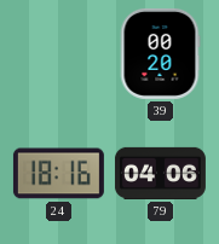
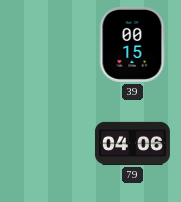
39: 00:20 -> 00:15 (132, 44)
24: 18:16 -> none (58, 174)
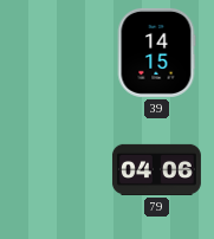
39: 00:15 -> 14:15 (156, 52)
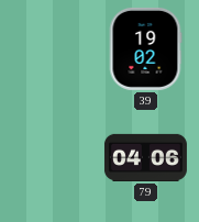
39: 14:15 -> 19:02 (145, 48)
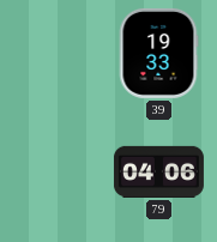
39: 19:02 -> 19:33 (158, 53)
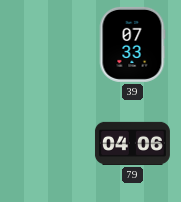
39: 19:33 -> 07:33 (132, 44)
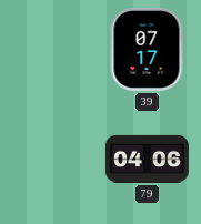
39: 07:33 -> 07:17 (147, 49)
